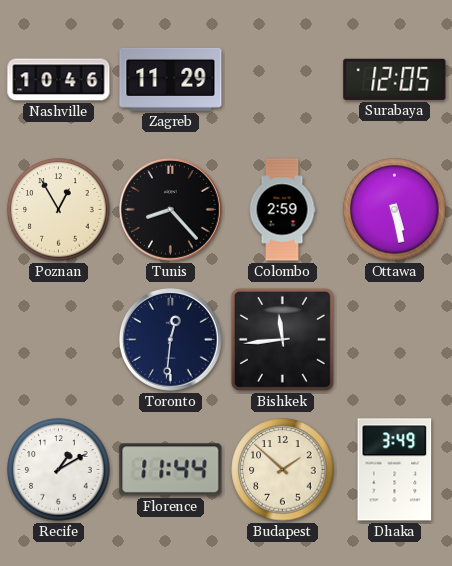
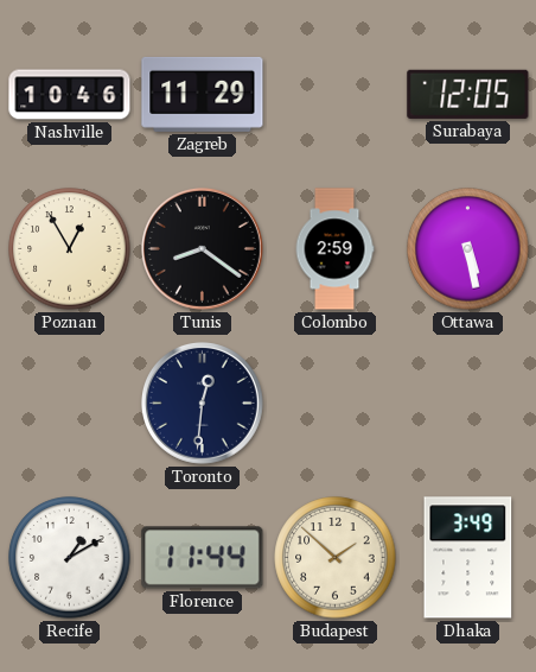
Tunis: 8:23 -> 8:21 (202, 248)
Bishkek: 11:44 -> none (282, 339)
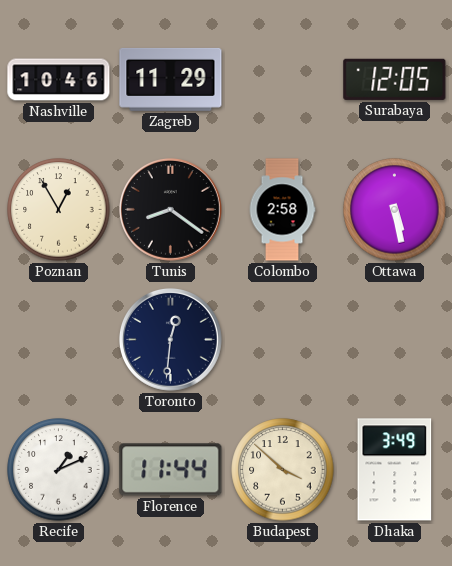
Colombo: 2:59 -> 2:58 (282, 210)
Recife: 1:10 -> 1:11 (59, 470)
Budapest: 1:52 -> 3:52 (283, 470)
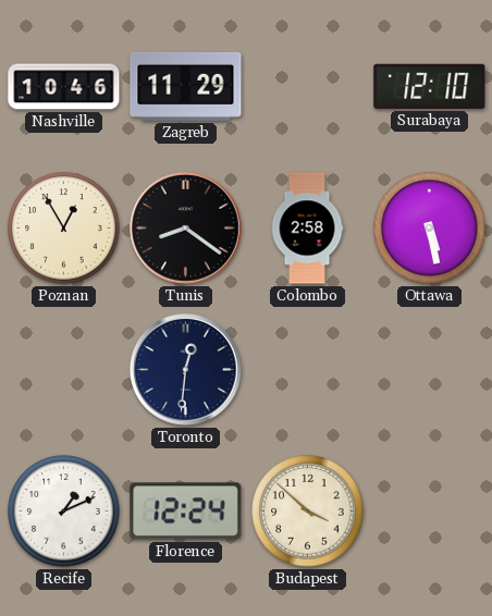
Surabaya: 12:05 -> 12:10 (430, 86)
Florence: 11:44 -> 12:24 (186, 512)
Dhaka: 3:49 -> none (395, 470)
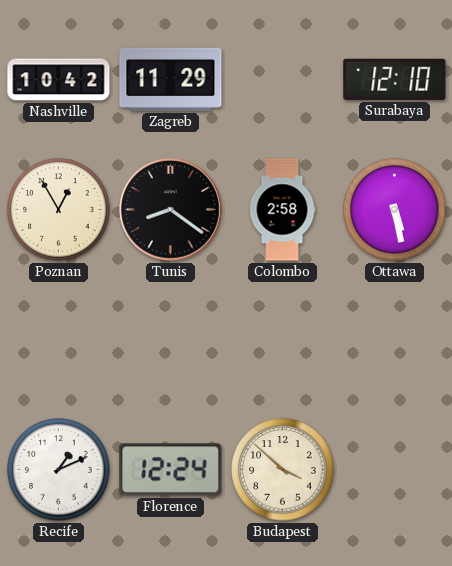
Nashville: 10:46 -> 10:42 (59, 80)
Toronto: 12:31 -> none (185, 369)
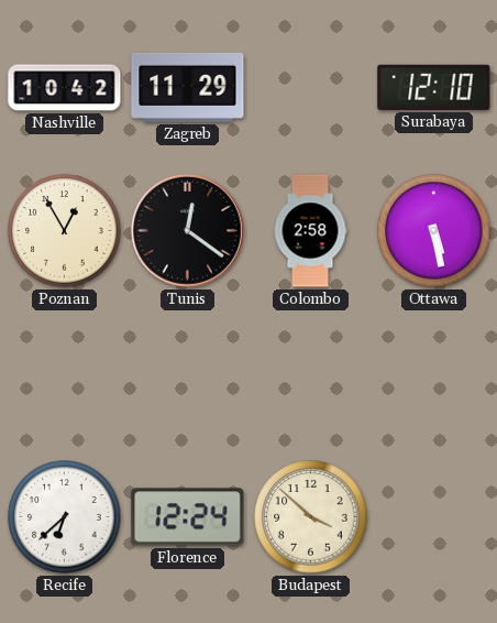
Tunis: 8:21 -> 12:21 (187, 230)
Recife: 1:11 -> 6:38 (65, 517)
